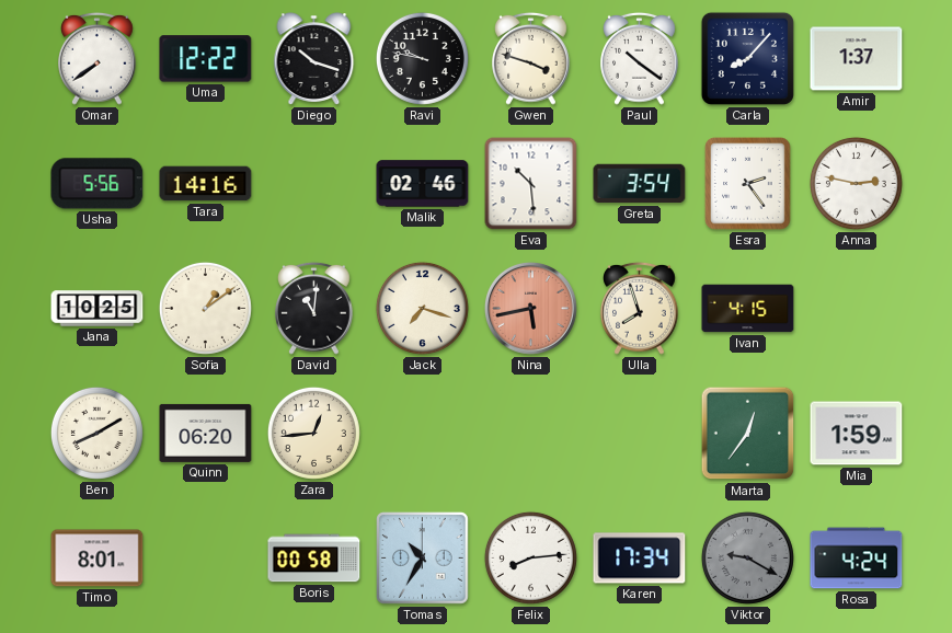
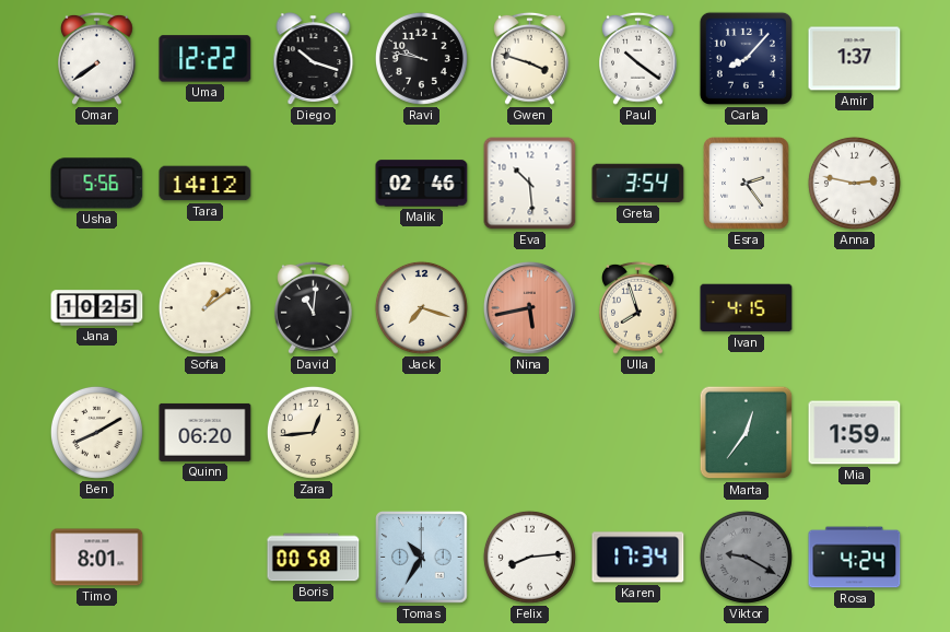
Tara: 14:16 -> 14:12 (206, 184)
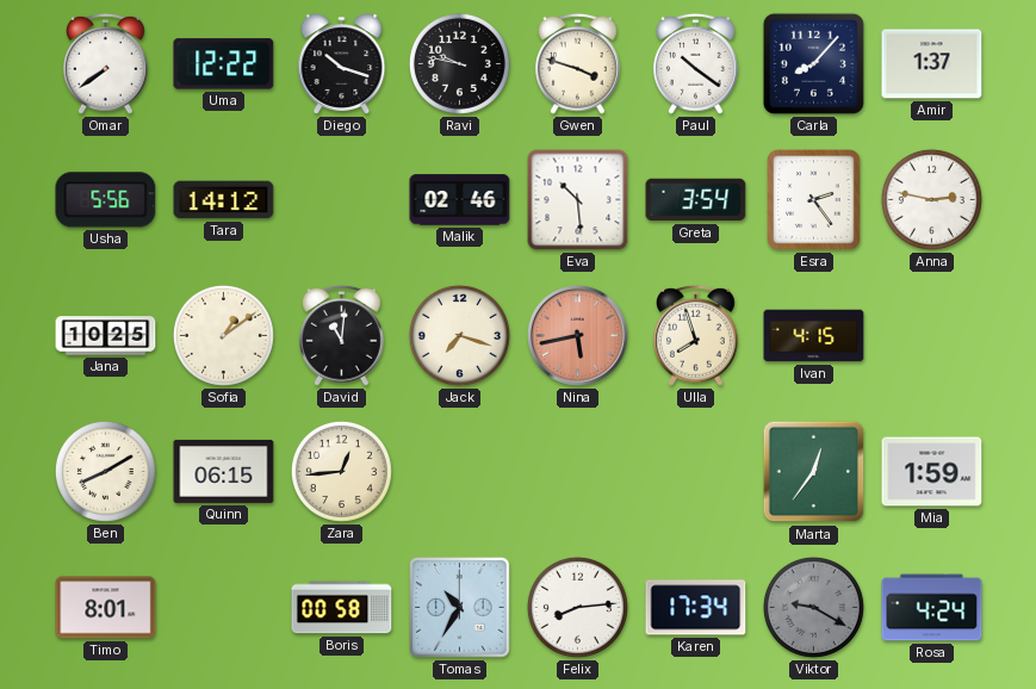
Quinn: 06:20 -> 06:15 (224, 471)
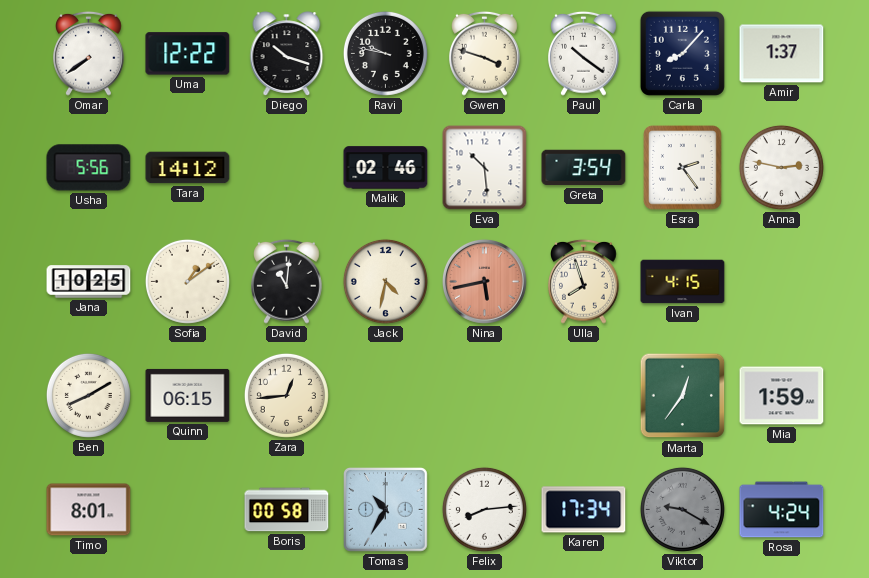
Jack: 7:18 -> 4:32 (385, 281)
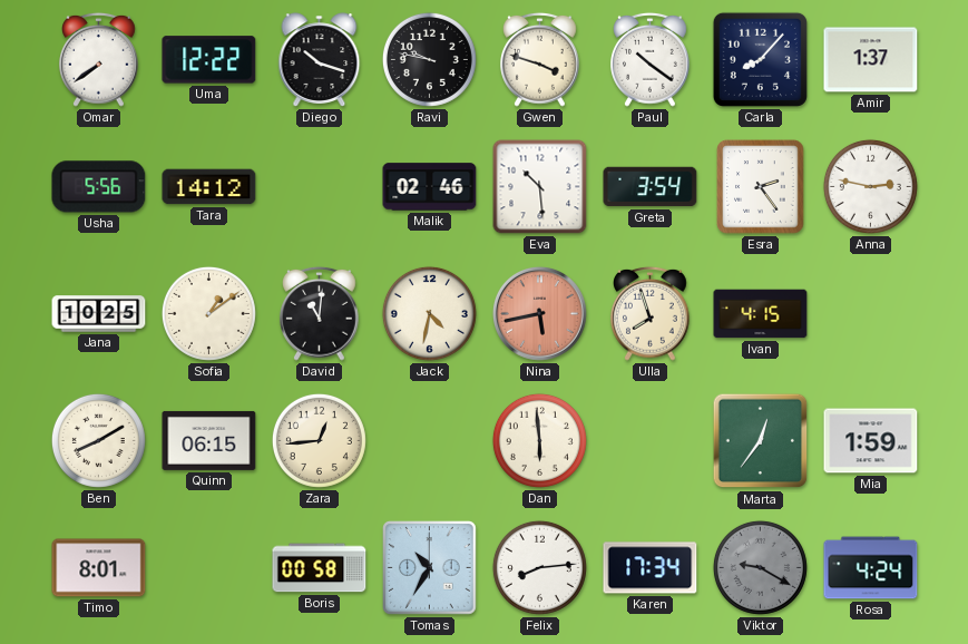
Dan: none -> 5:59 (539, 440)
